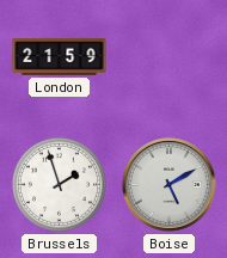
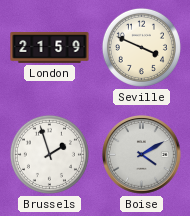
Seville: none -> 3:49 (141, 47)
Boise: 5:10 -> 4:10 (142, 155)
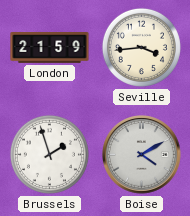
Seville: 3:49 -> 3:44 (141, 47)
